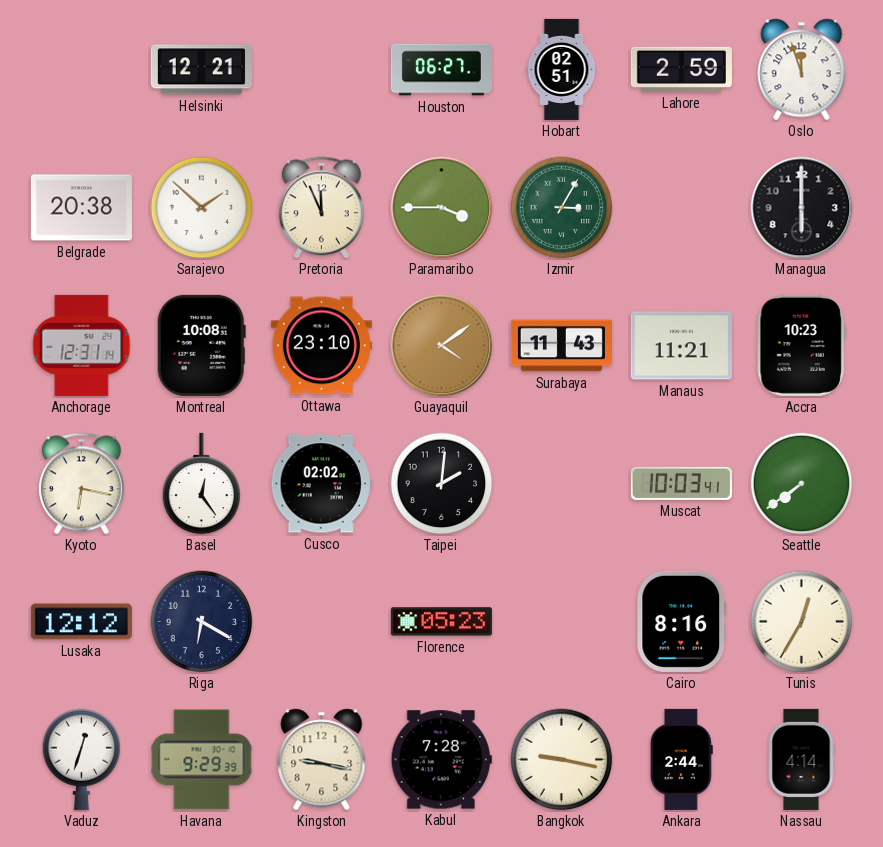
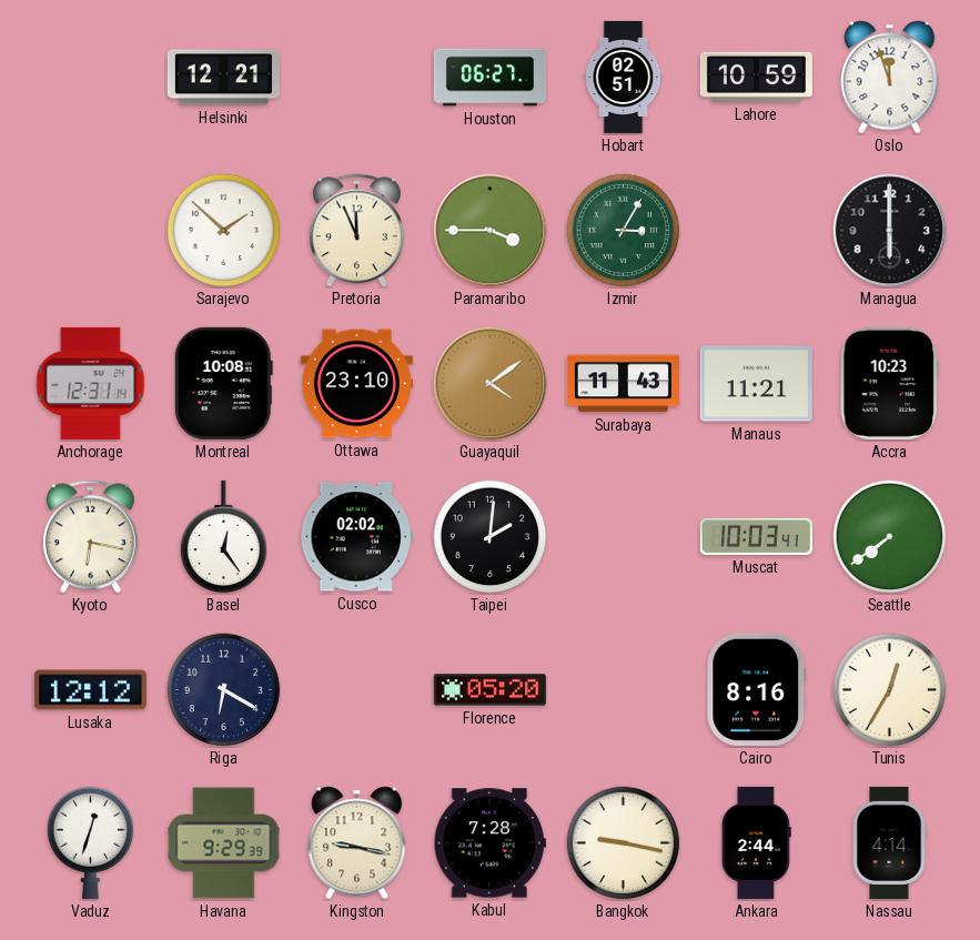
Lahore: 2:59 -> 10:59 (756, 77)
Belgrade: 20:38 -> none (81, 208)
Florence: 05:23 -> 05:20 (489, 690)
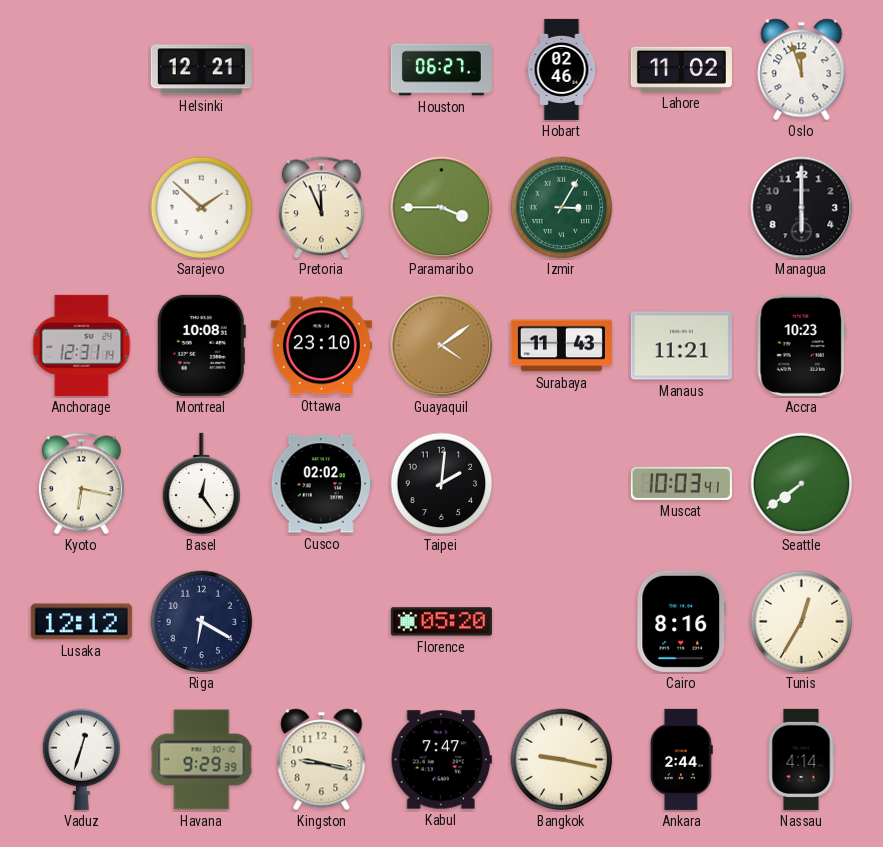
Hobart: 02:51 -> 02:46 (562, 69)
Lahore: 10:59 -> 11:02 (681, 69)
Kabul: 7:28 -> 7:47 (441, 760)
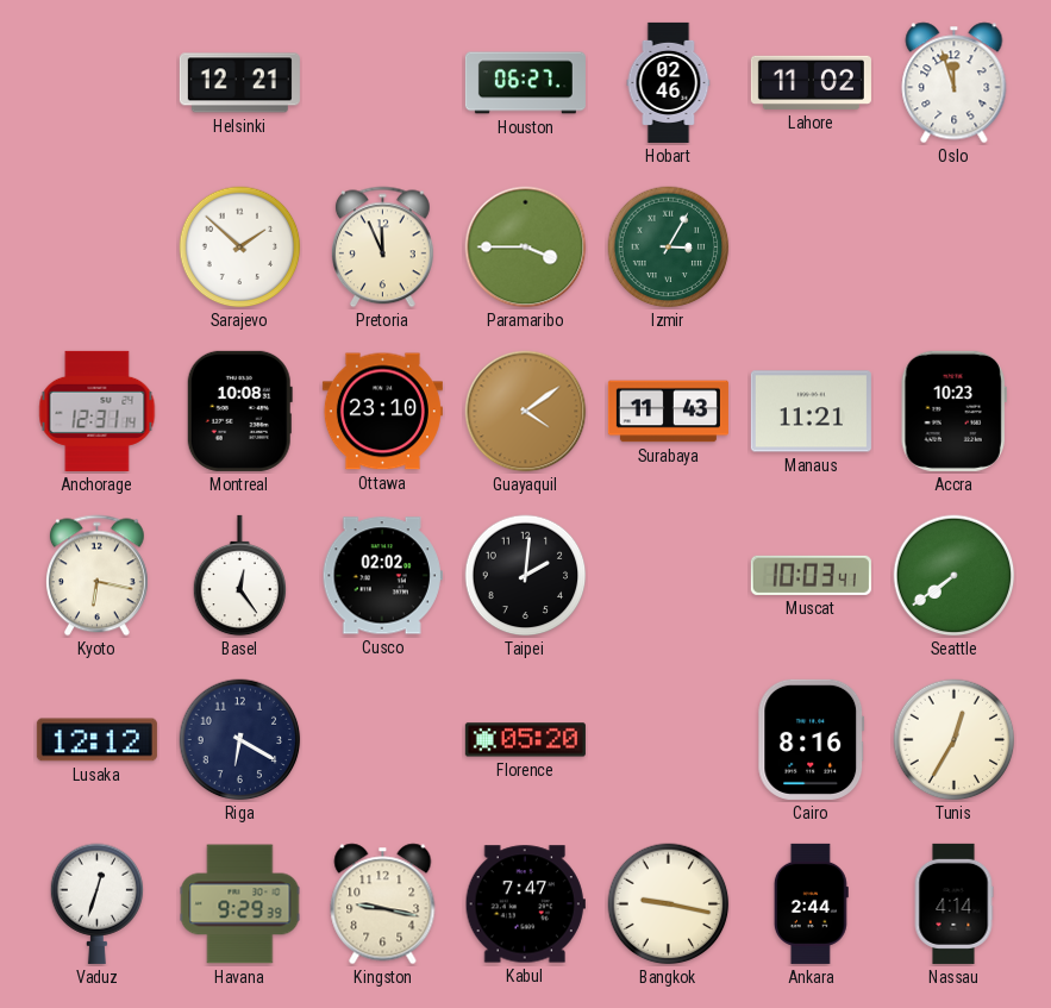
Managua: 6:00 -> none (802, 208)
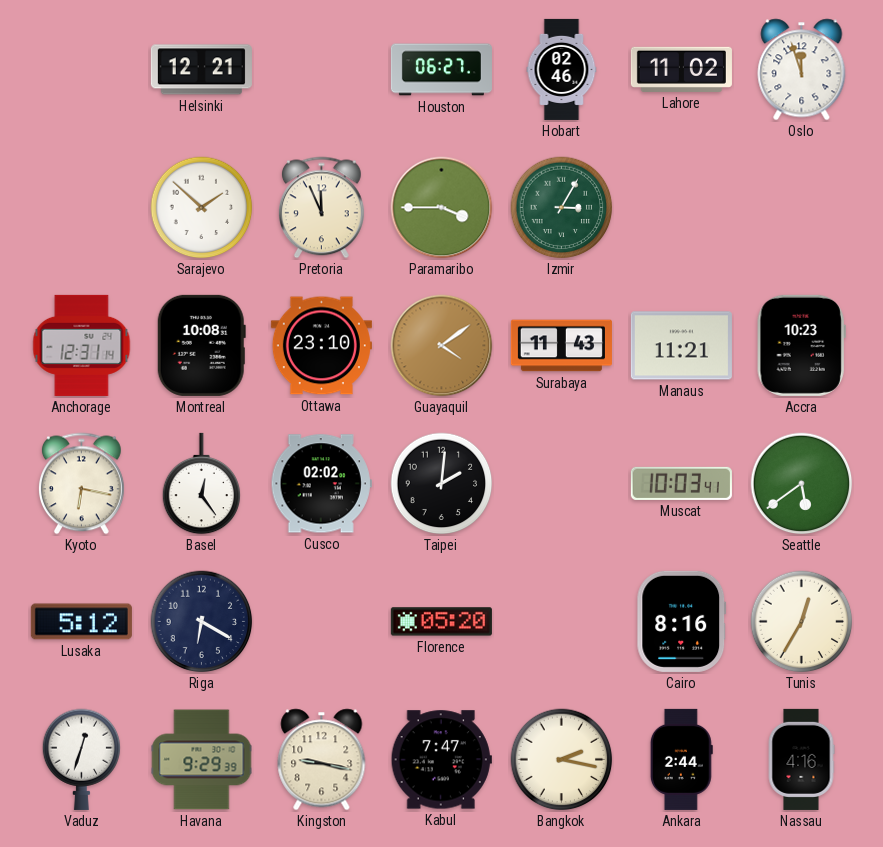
Seattle: 7:39 -> 5:39 (802, 484)
Lusaka: 12:12 -> 5:12 (81, 622)
Bangkok: 9:17 -> 2:17 (562, 760)
Nassau: 4:14 -> 4:16 (801, 759)
